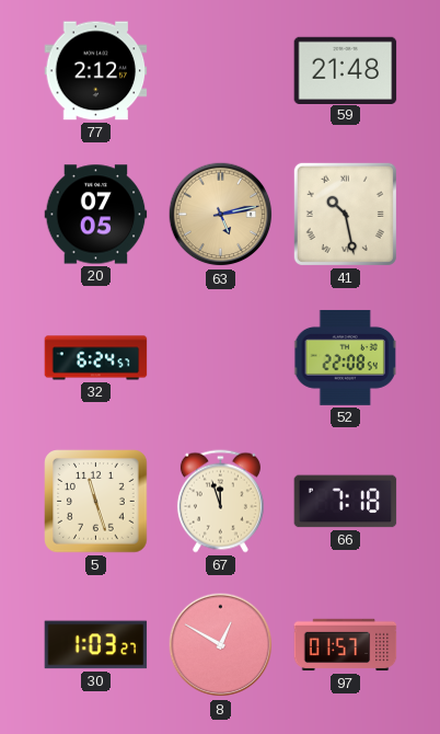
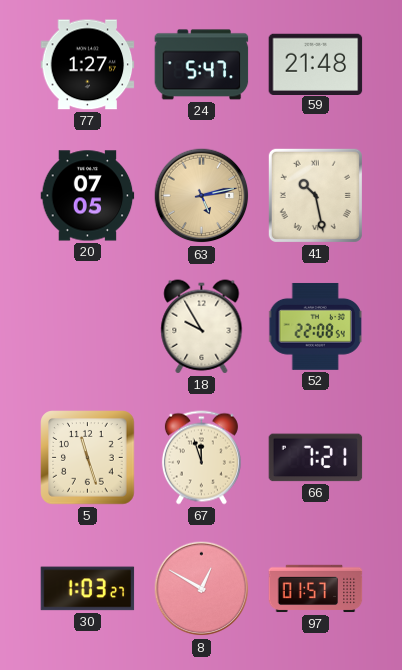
77: 2:12 -> 1:27 (88, 65)
24: none -> 5:47 (202, 65)
32: 6:24 -> none (96, 358)
18: none -> 9:55 (202, 327)
66: 7:18 -> 7:21 (316, 458)
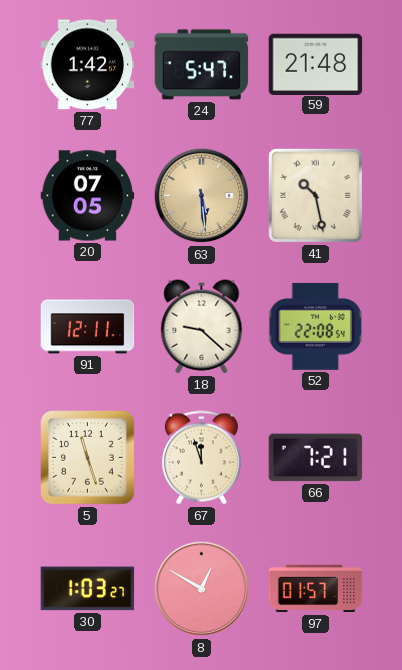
77: 1:27 -> 1:42 (88, 65)
63: 5:13 -> 5:29 (202, 196)
91: none -> 12:11 (88, 327)
18: 9:55 -> 9:22 (202, 327)
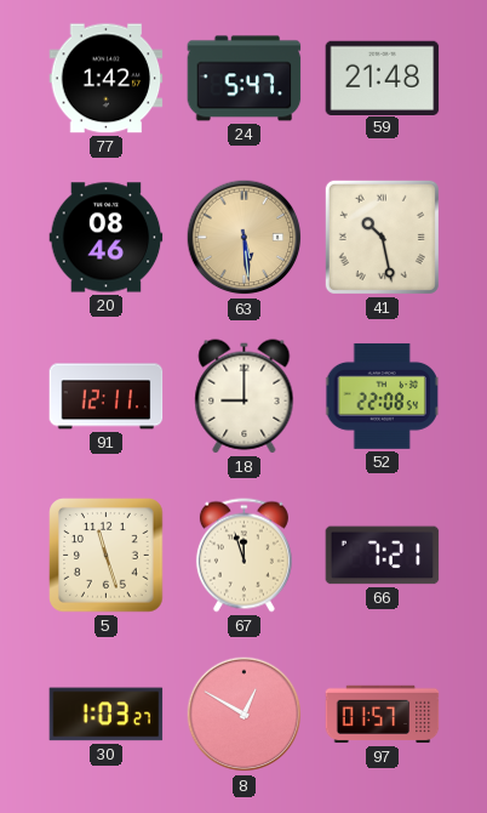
20: 07:05 -> 08:46 (107, 238)
18: 9:22 -> 9:00 (245, 397)
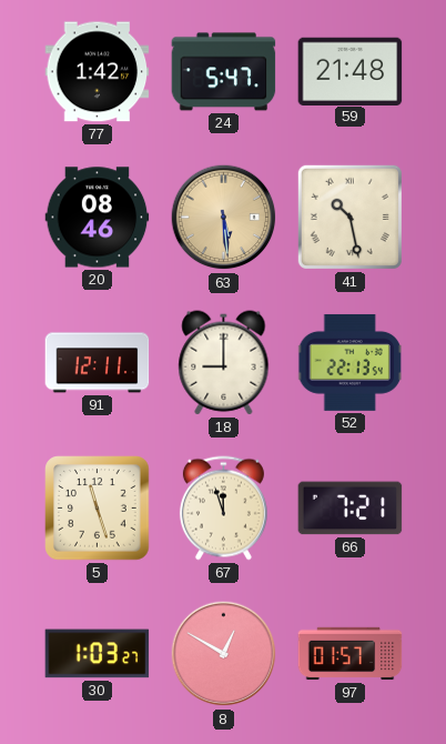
52: 22:08 -> 22:13 (351, 363)
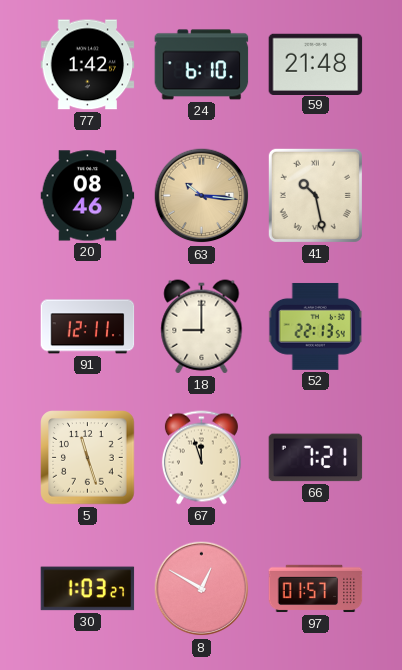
24: 5:47 -> 6:10 (202, 65)
63: 5:29 -> 10:16 (202, 196)
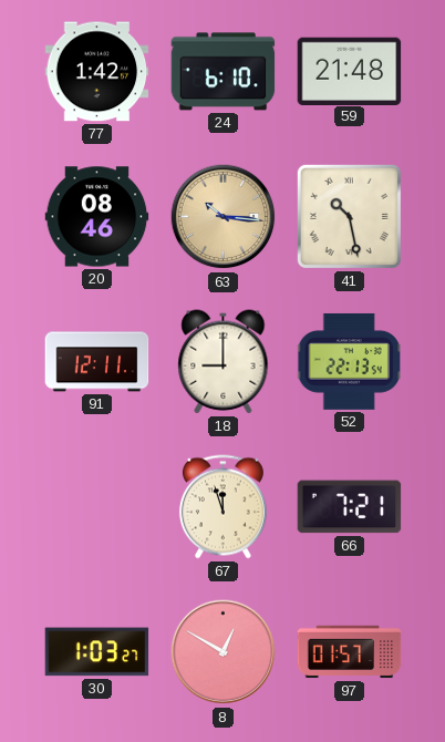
5: 11:27 -> none (88, 458)
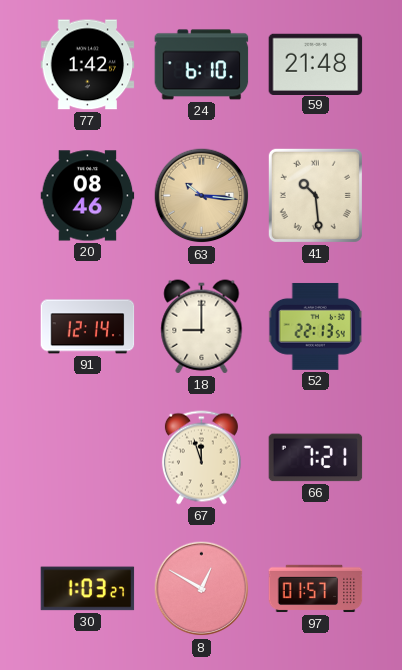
41: 10:28 -> 10:29 (315, 195)
91: 12:11 -> 12:14 (88, 327)
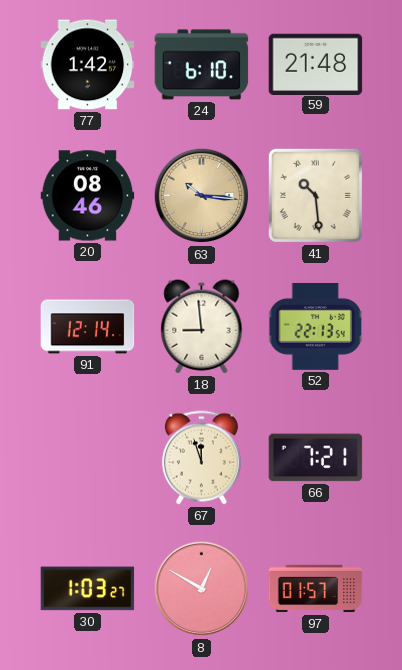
18: 9:00 -> 8:59 (202, 327)
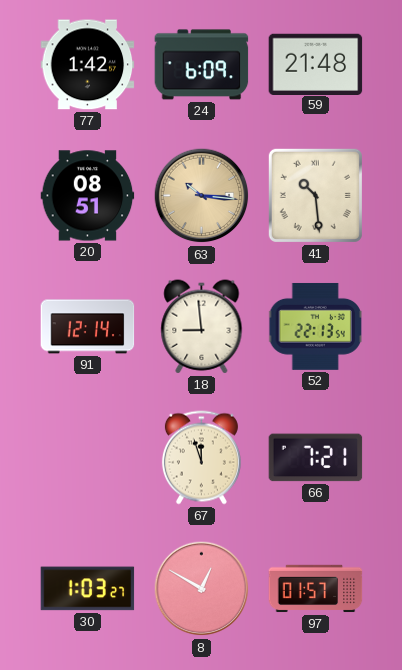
24: 6:10 -> 6:09 (202, 65)
20: 08:46 -> 08:51 (88, 196)
